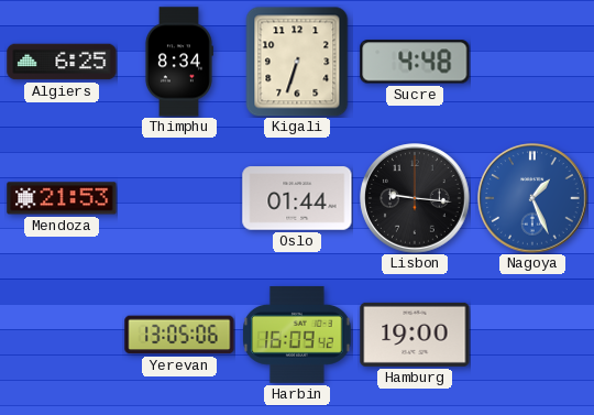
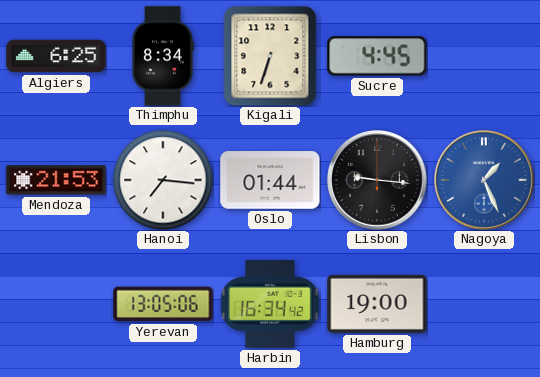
Sucre: 4:48 -> 4:45 (377, 56)
Hanoi: none -> 7:16 (163, 180)
Harbin: 16:09 -> 16:34 (271, 304)
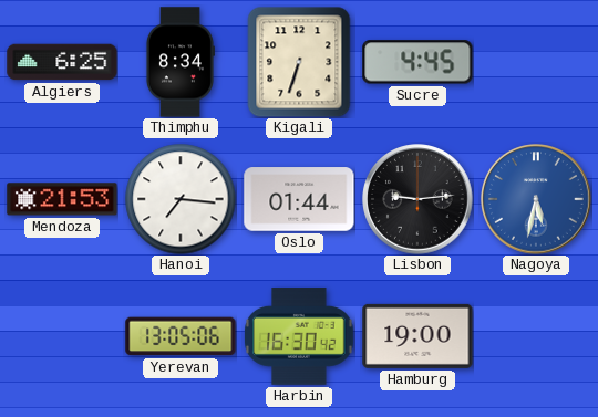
Lisbon: 9:16 -> 9:14 (417, 199)
Nagoya: 1:26 -> 5:32 (536, 199)
Harbin: 16:34 -> 16:30 (300, 336)
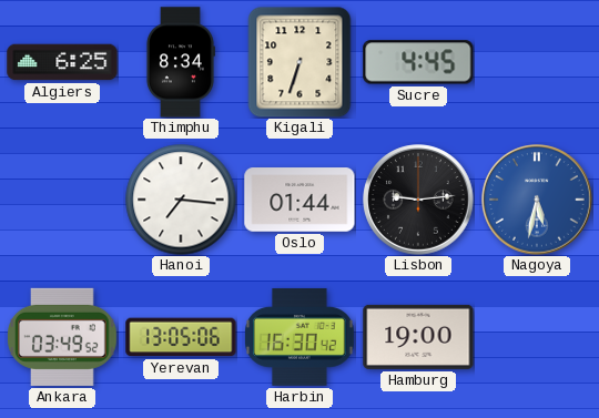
Mendoza: 21:53 -> none (62, 199)
Ankara: none -> 03:49 (62, 337)
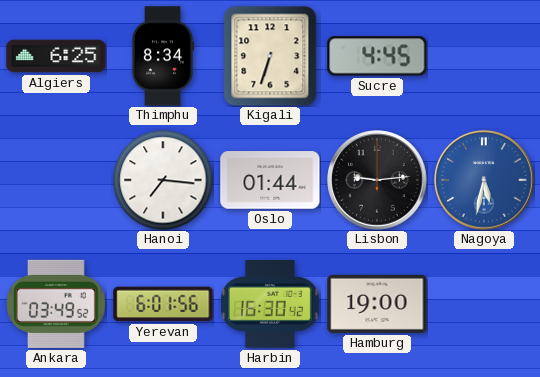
Yerevan: 13:05 -> 6:01 (163, 304)
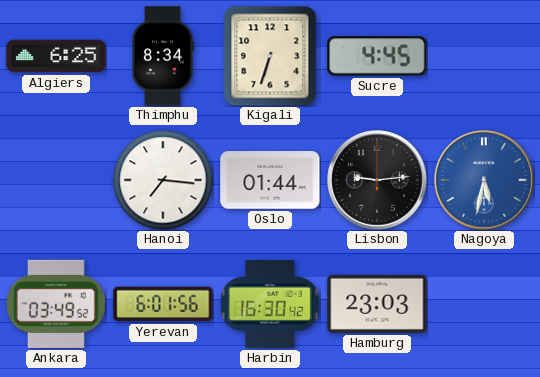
Hamburg: 19:00 -> 23:03 (377, 304)
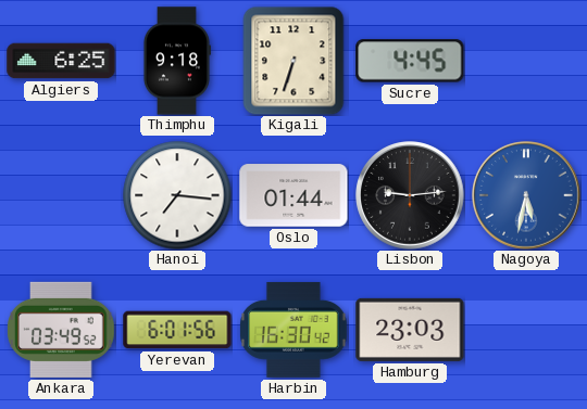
Thimphu: 8:34 -> 9:18 (176, 61)
